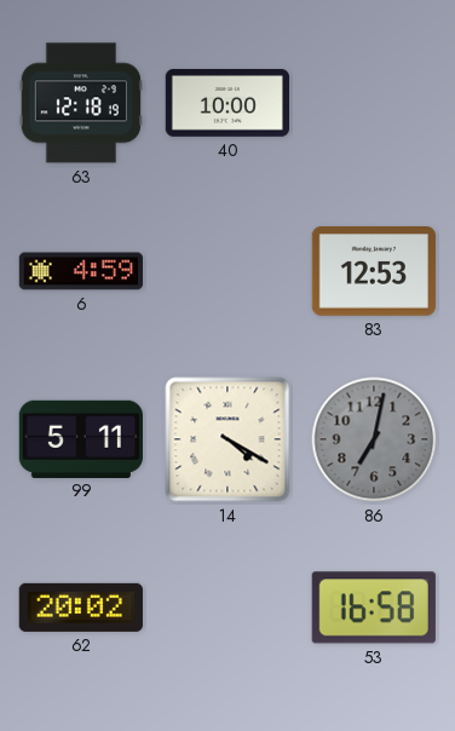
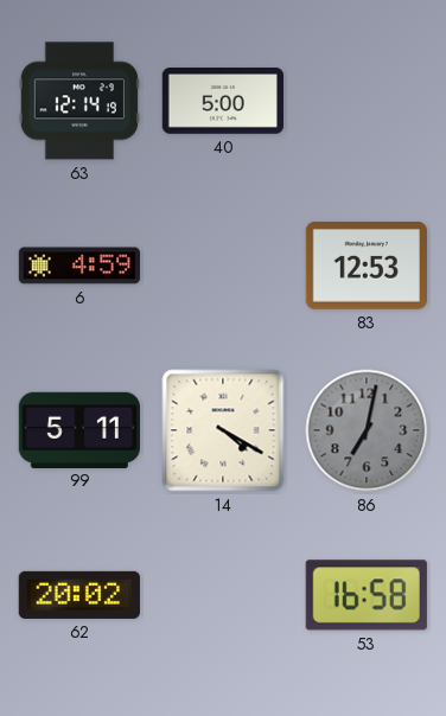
63: 12:18 -> 12:14 (79, 101)
40: 10:00 -> 5:00 (222, 102)
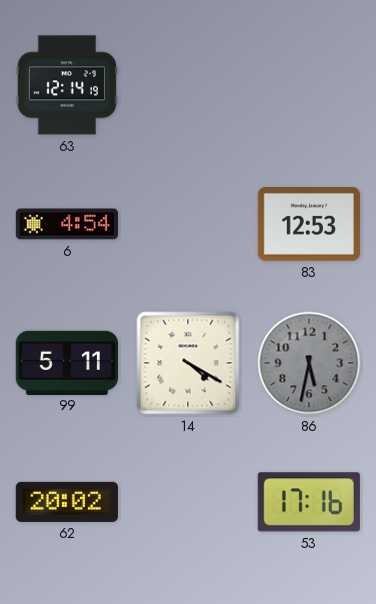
40: 5:00 -> none (222, 102)
6: 4:59 -> 4:54 (66, 224)
86: 7:02 -> 5:32 (309, 363)
53: 16:58 -> 17:16 (309, 502)
